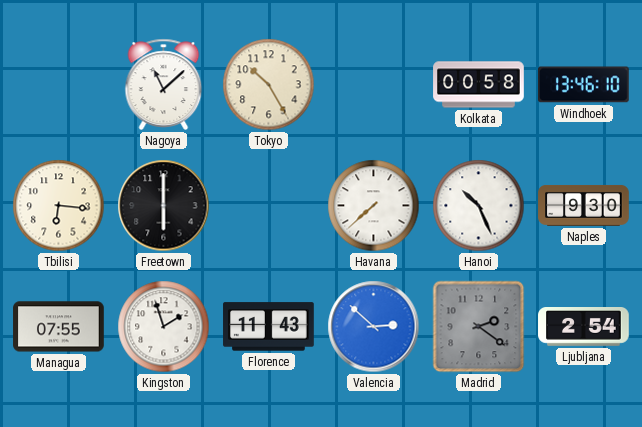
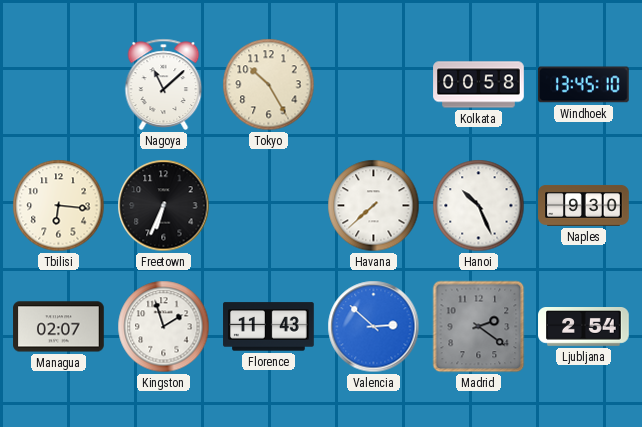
Windhoek: 13:46 -> 13:45 (584, 85)
Freetown: 6:00 -> 6:34 (164, 206)
Managua: 07:55 -> 02:07 (59, 327)
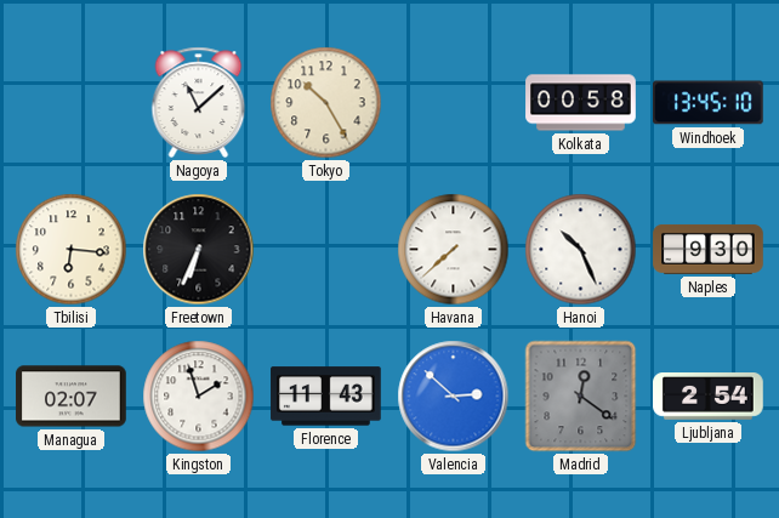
Madrid: 2:21 -> 12:21 (581, 397)
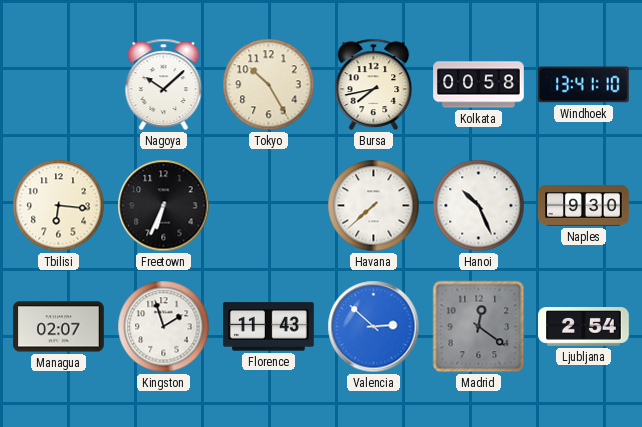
Nagoya: 11:08 -> 10:08 (164, 84)
Bursa: none -> 7:43 (374, 84)
Windhoek: 13:45 -> 13:41 (584, 85)
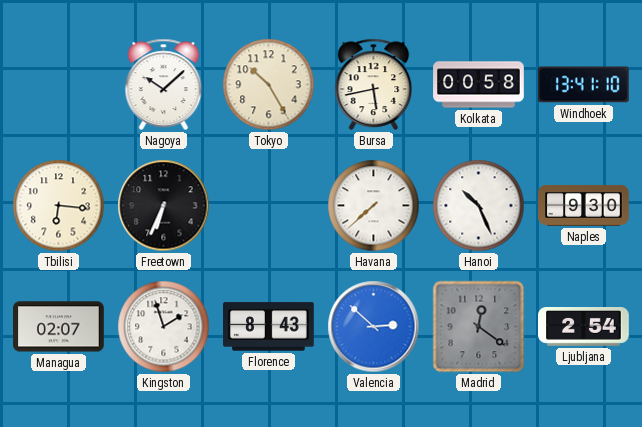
Bursa: 7:43 -> 5:43 (374, 84)
Florence: 11:43 -> 8:43 (269, 327)
